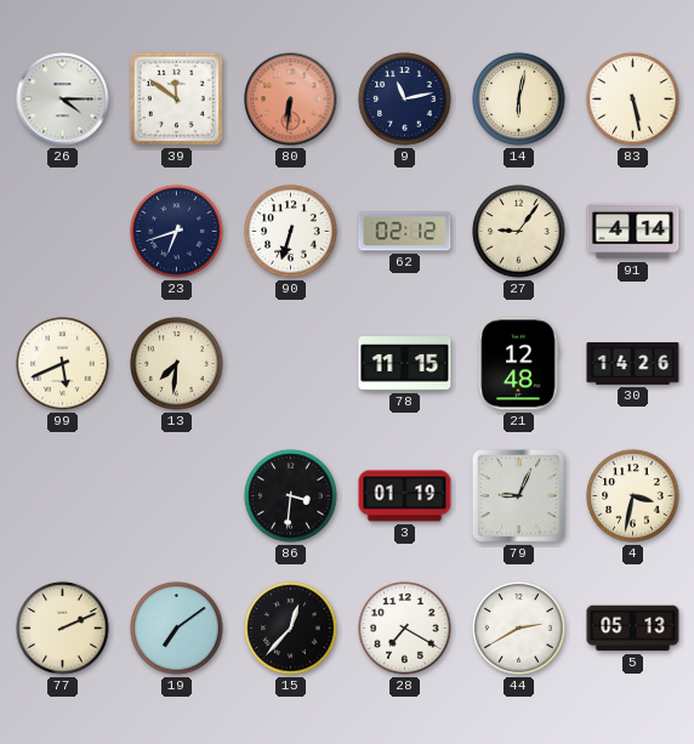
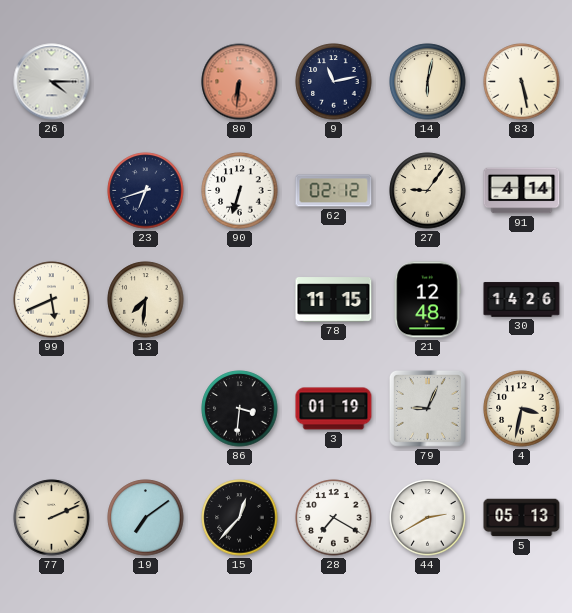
39: 11:51 -> none (176, 98)
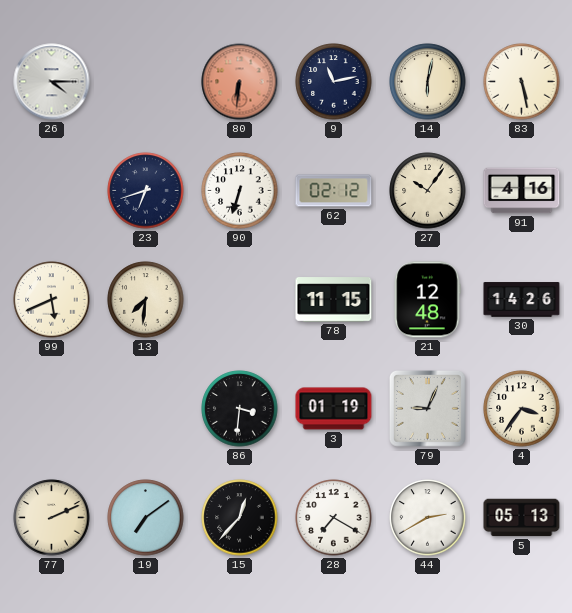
27: 9:06 -> 10:06 (428, 191)
91: 4:14 -> 4:16 (522, 191)
4: 3:32 -> 3:36 (522, 409)
